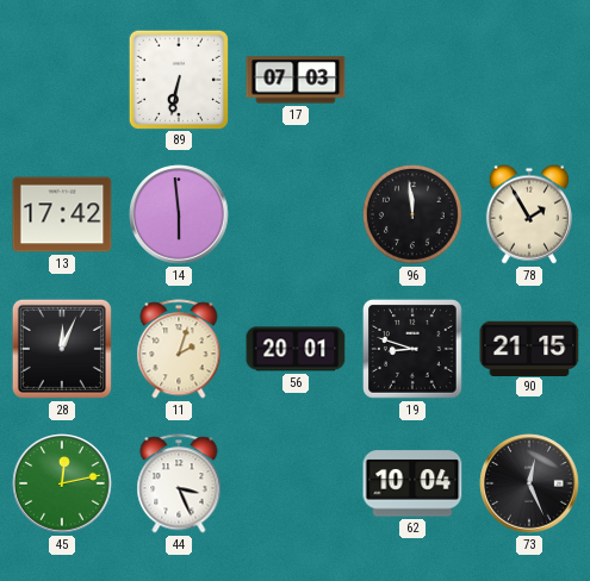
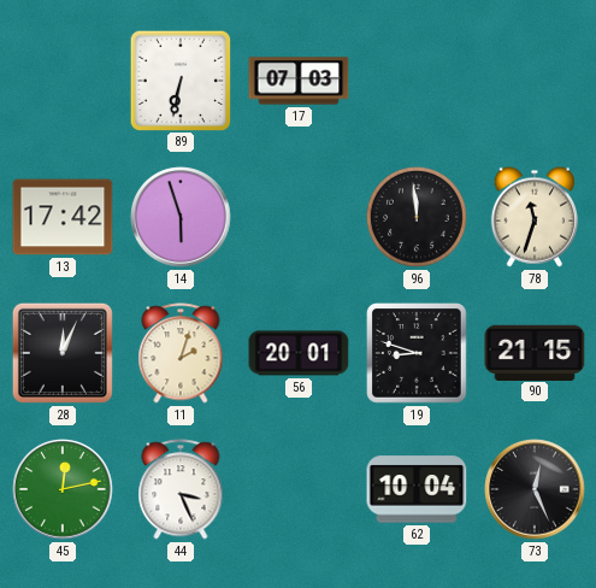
14: 5:59 -> 5:57 (181, 217)
78: 1:55 -> 11:33 (533, 217)
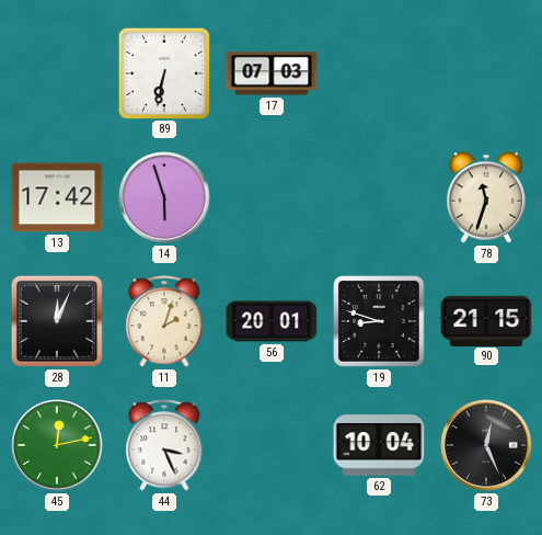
96: 11:59 -> none (418, 218)
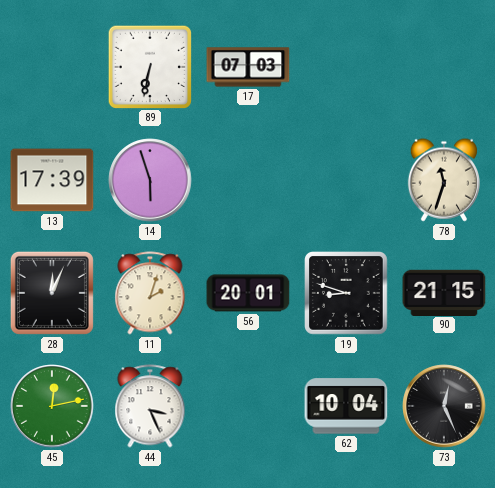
13: 17:42 -> 17:39 (52, 180)
